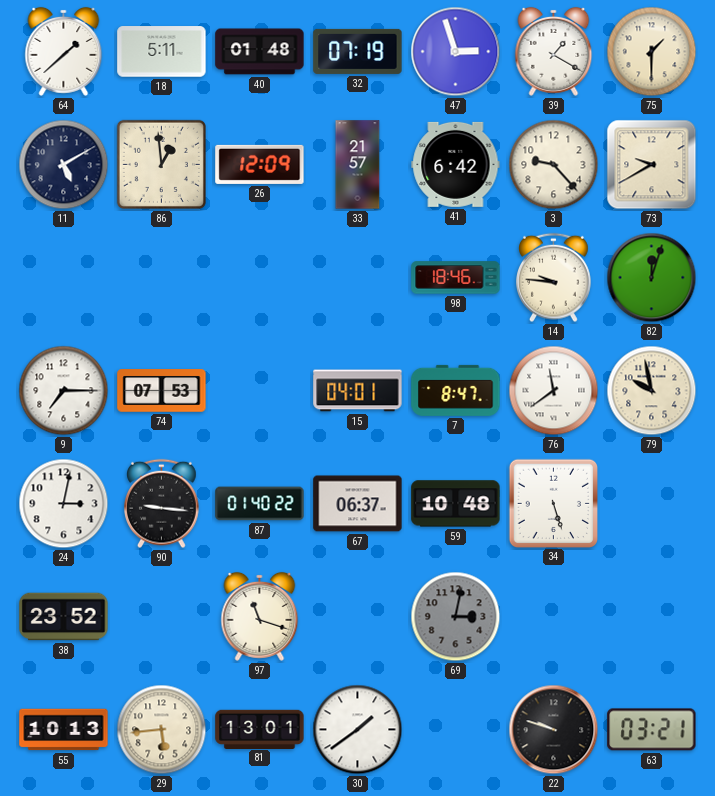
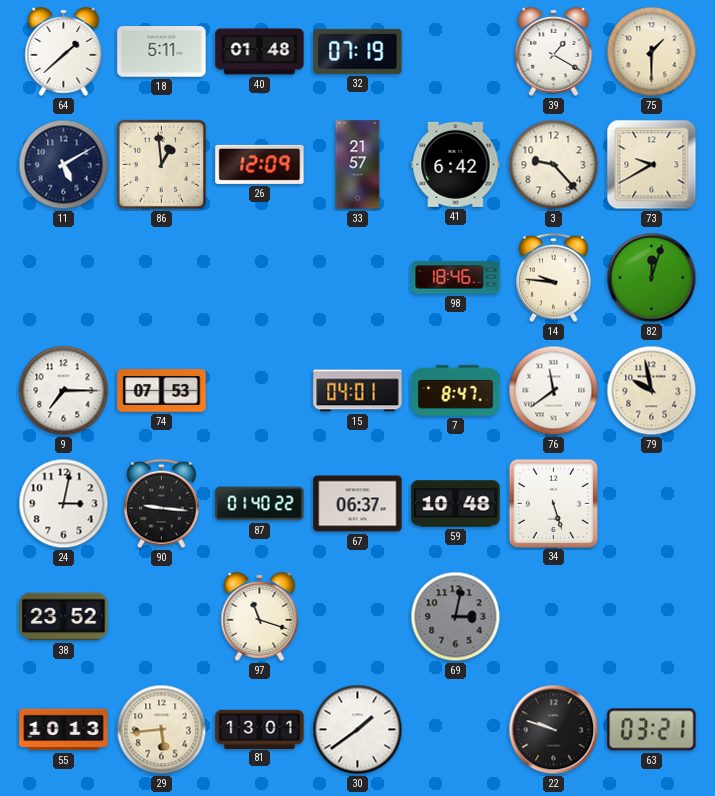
47: 2:57 -> none (456, 52)
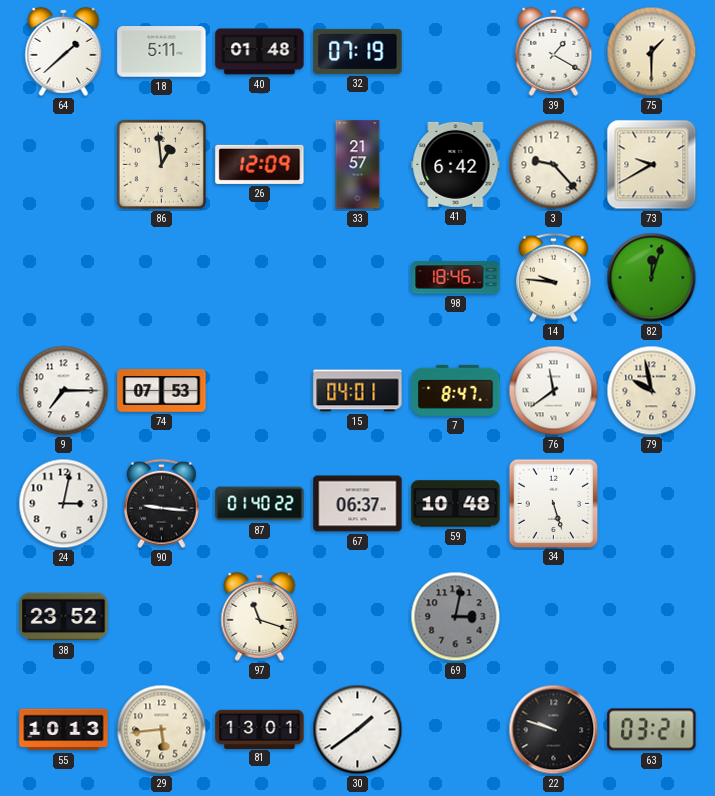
11: 5:10 -> none (64, 165)
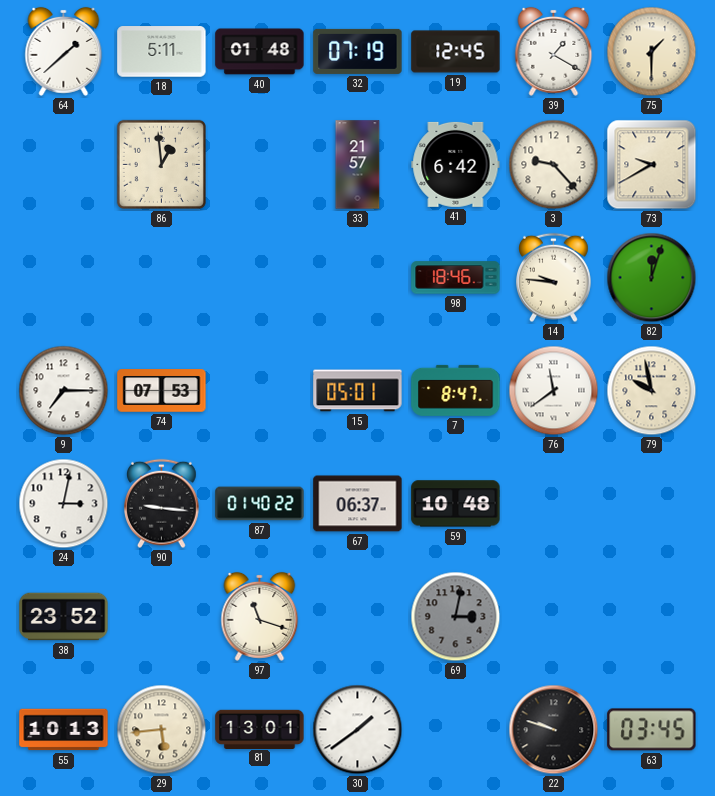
19: none -> 12:45 (456, 52)
26: 12:09 -> none (260, 164)
15: 04:01 -> 05:01 (358, 391)
34: 5:27 -> none (553, 503)
63: 03:21 -> 03:45 (652, 730)
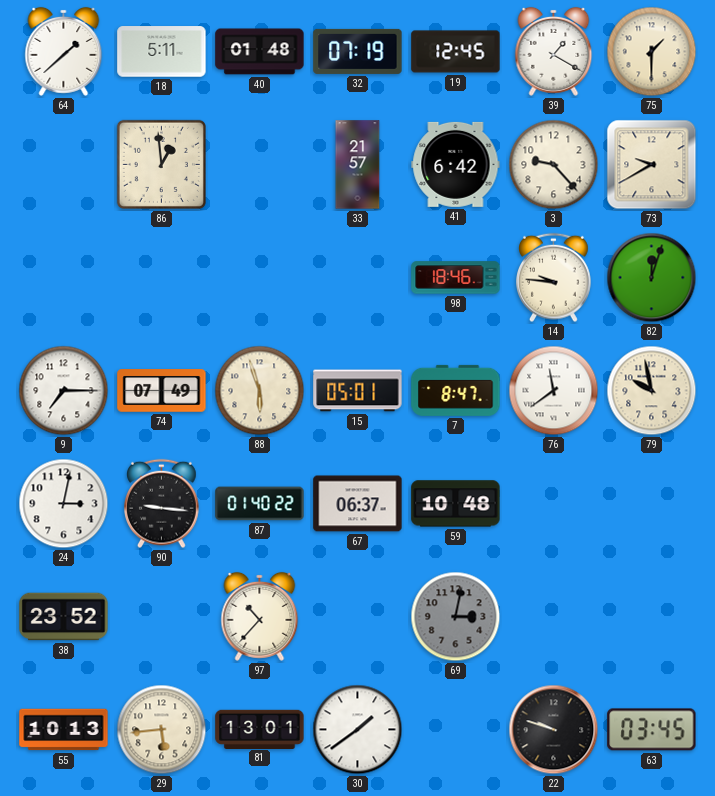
74: 07:53 -> 07:49 (162, 391)
88: none -> 5:57 (260, 391)
97: 11:18 -> 10:37 (260, 616)
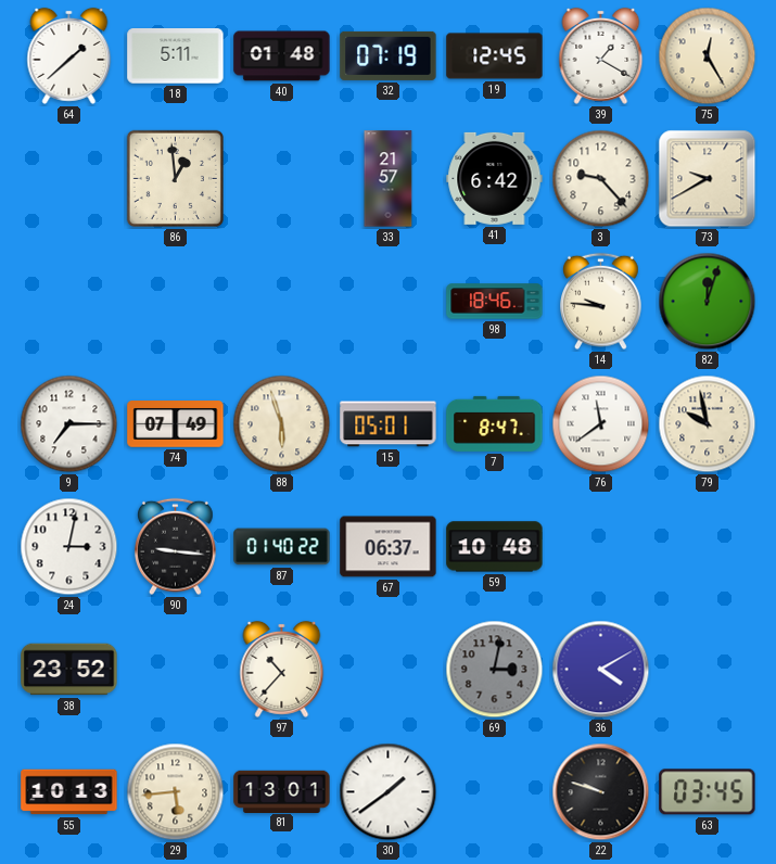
75: 1:30 -> 12:25 (708, 56)
36: none -> 4:10 (601, 670)
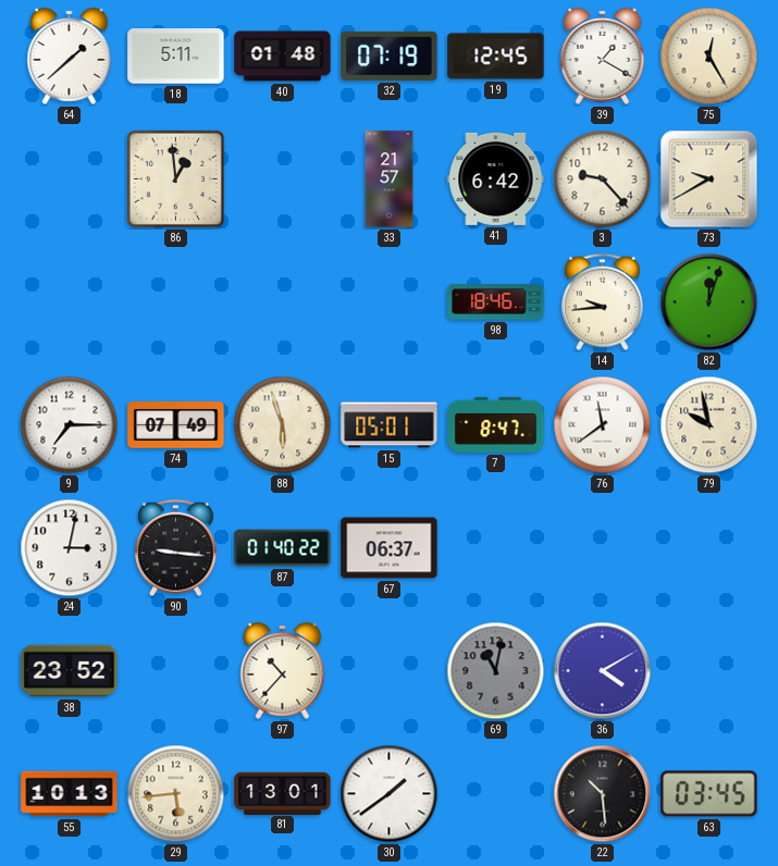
14: 9:46 -> 9:44 (603, 302)
59: 10:48 -> none (495, 547)
69: 3:02 -> 11:02 (496, 671)
22: 9:48 -> 10:29 (603, 794)
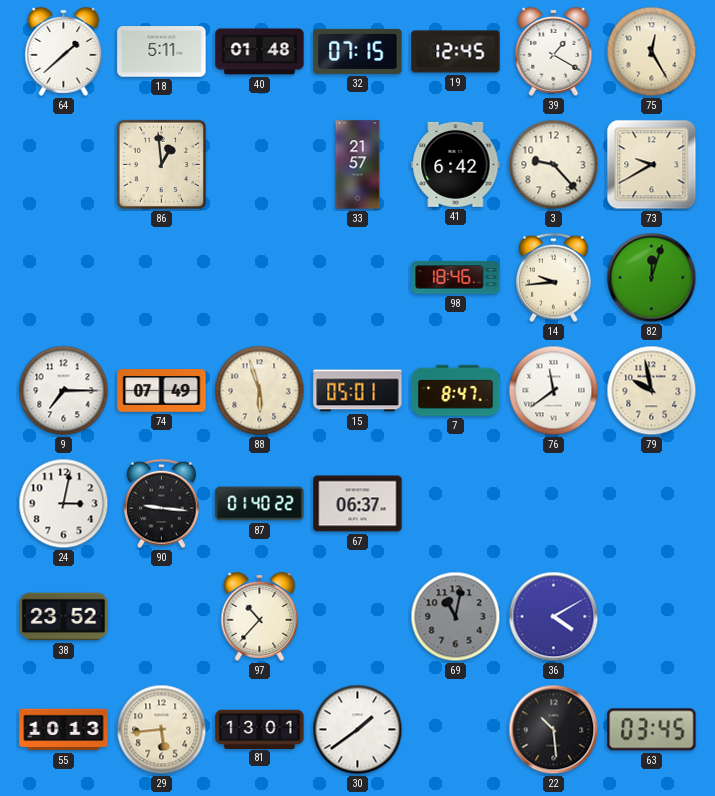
32: 07:19 -> 07:15 (358, 51)
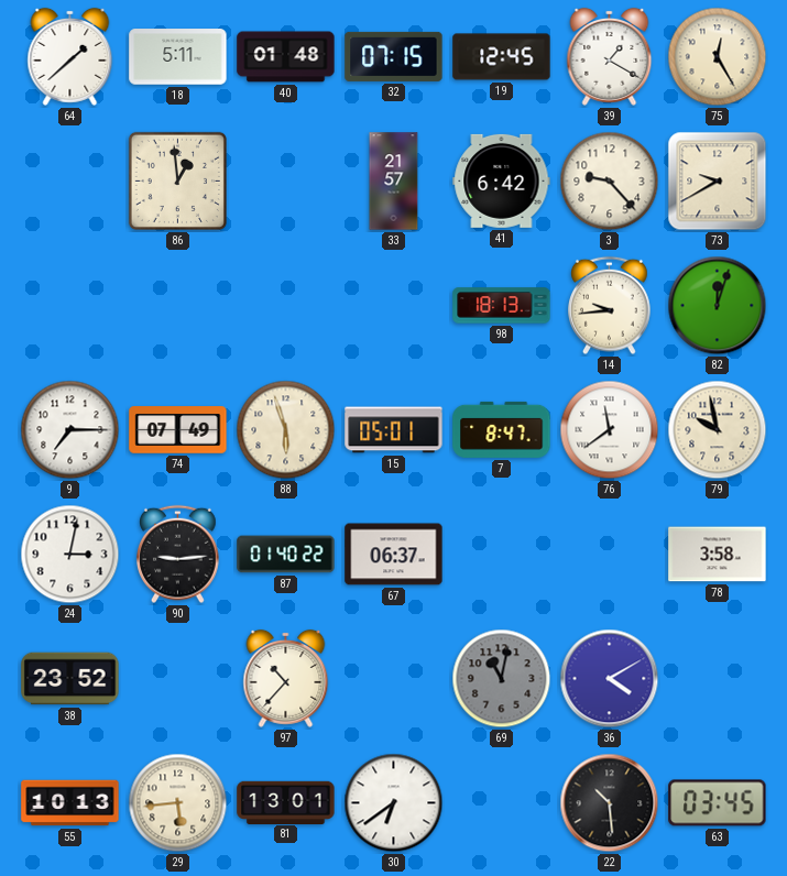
98: 18:46 -> 18:13 (502, 306)
90: 9:16 -> 9:14 (178, 555)
78: none -> 3:58 (718, 555)
30: 1:39 -> 6:39 (394, 803)
